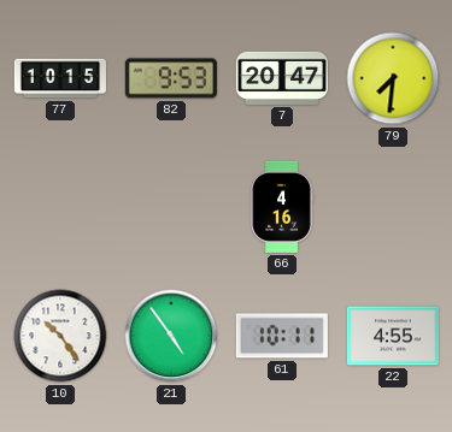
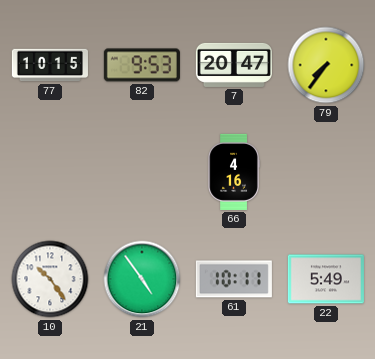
79: 7:31 -> 7:36 (326, 65)
22: 4:55 -> 5:49 (326, 279)
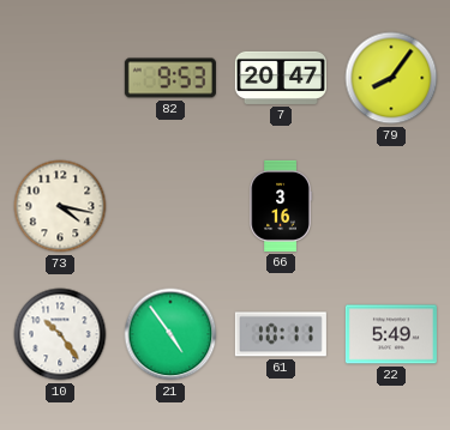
77: 10:15 -> none (50, 65)
79: 7:36 -> 8:06 (391, 78)
73: none -> 4:17 (60, 206)
66: 4:16 -> 3:16 (281, 206)
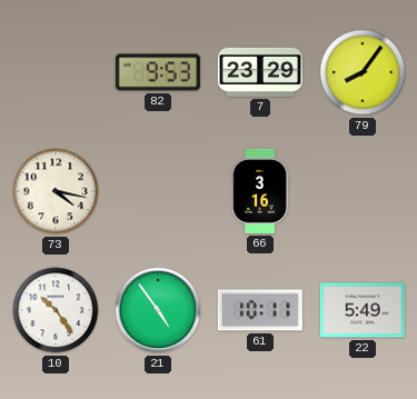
7: 20:47 -> 23:29 (260, 72)
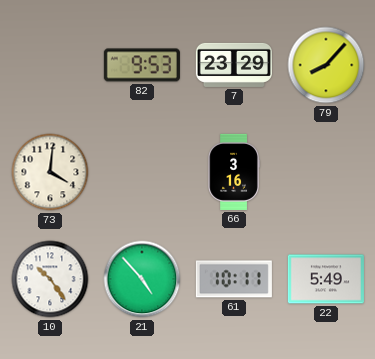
79: 8:06 -> 8:07 (326, 65)
73: 4:17 -> 4:01 (50, 172)
21: 4:54 -> 4:53 (142, 279)
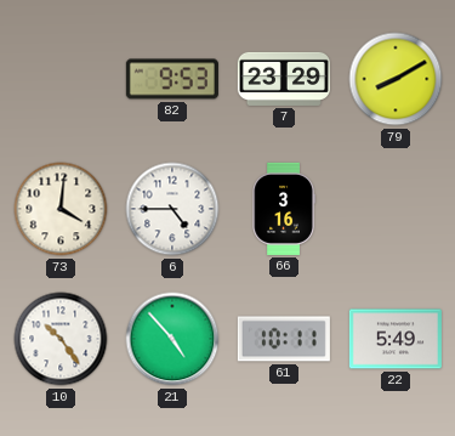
79: 8:07 -> 8:10 (396, 79)
6: none -> 4:45 (172, 209)
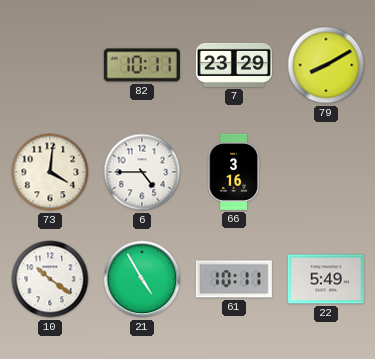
82: 9:53 -> 10:11 (142, 65)
10: 10:24 -> 10:21 (50, 279)
21: 4:53 -> 4:55 (142, 279)
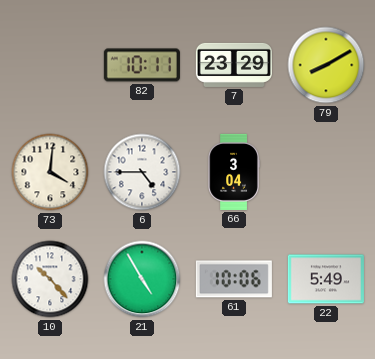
66: 3:16 -> 3:04 (234, 172)
10: 10:21 -> 10:23 (50, 279)
61: 10:11 -> 10:06 (234, 279)
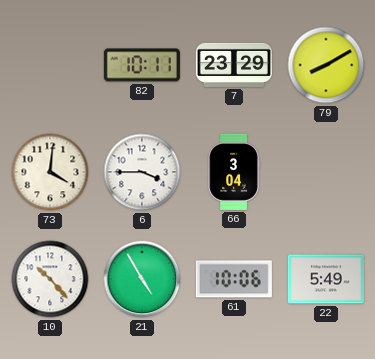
6: 4:45 -> 3:45 (142, 172)
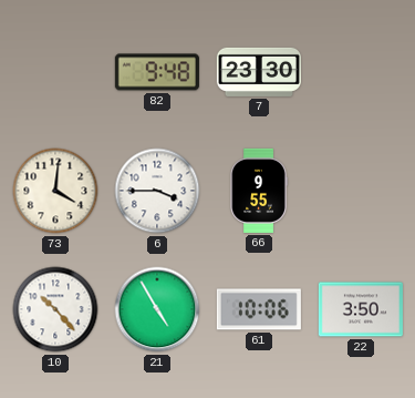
82: 10:11 -> 9:48 (157, 72)
7: 23:29 -> 23:30 (259, 72)
79: 8:10 -> none (326, 65)
66: 3:04 -> 9:55 (259, 191)
22: 5:49 -> 3:50 (361, 309)
